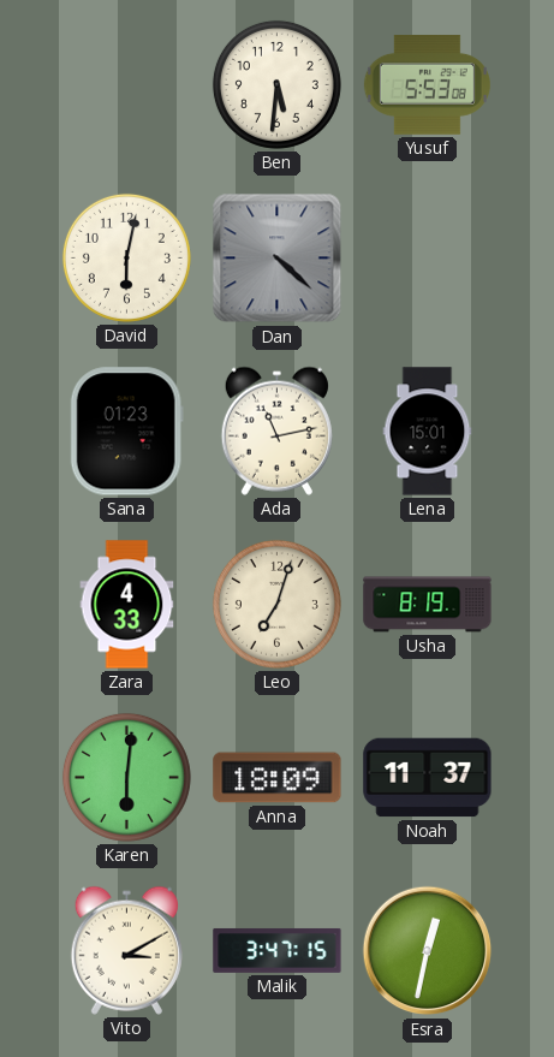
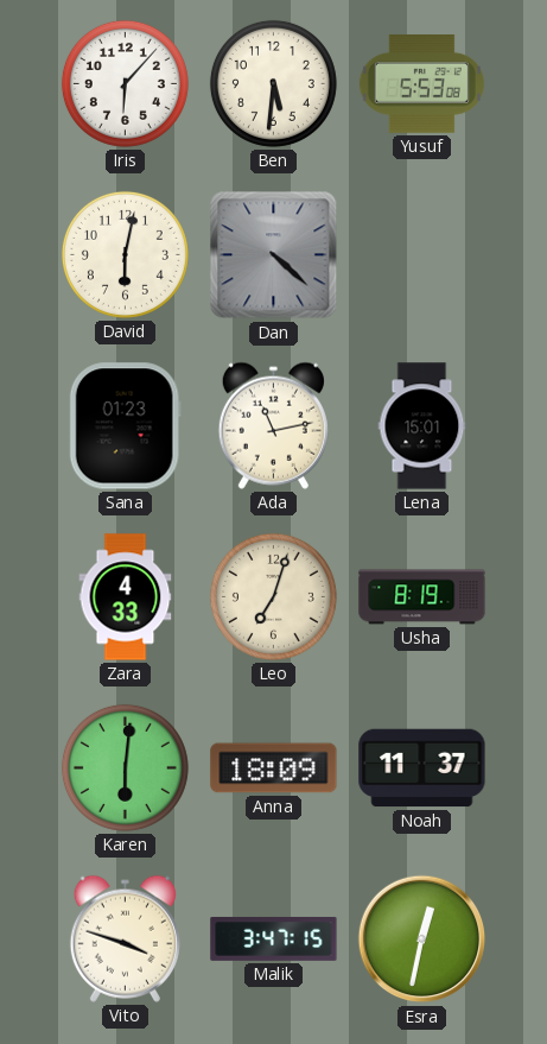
Iris: none -> 6:07 (125, 83)
Vito: 3:10 -> 3:48 (125, 938)
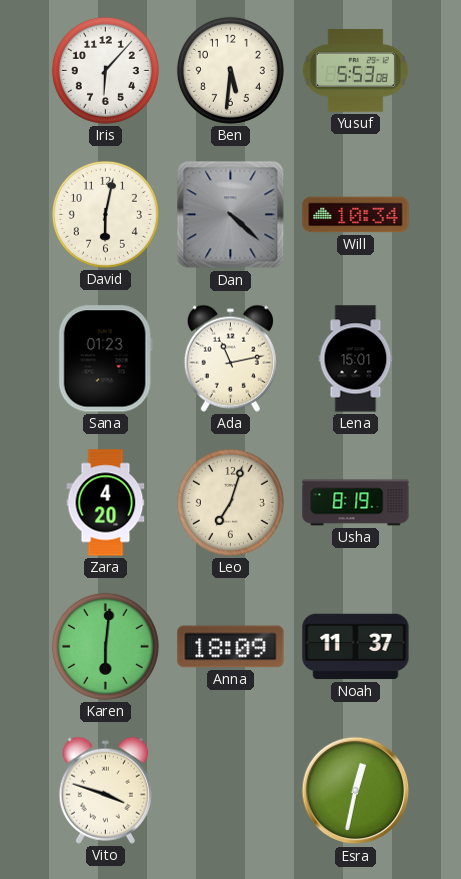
Will: none -> 10:34 (356, 215)
Zara: 4:33 -> 4:20 (106, 503)
Malik: 3:47 -> none (274, 938)
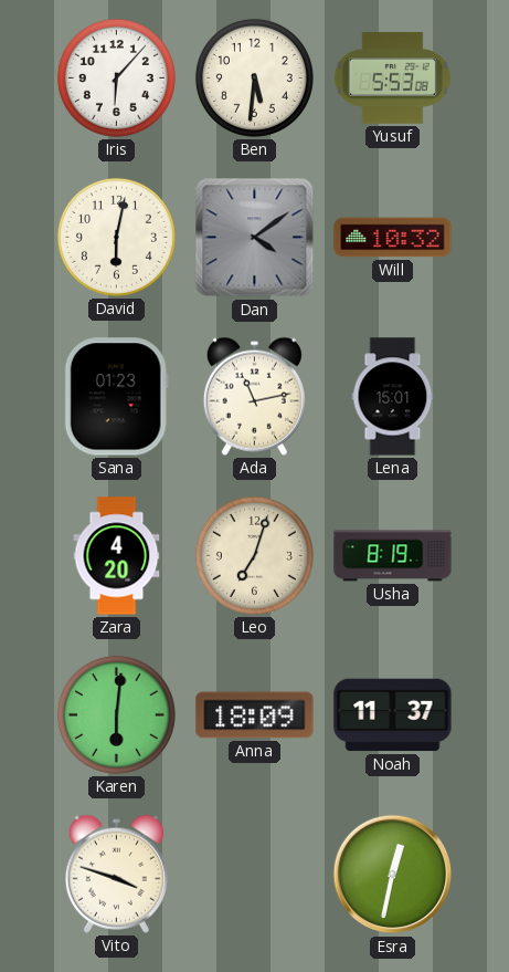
Dan: 4:22 -> 4:09 (255, 238)
Will: 10:34 -> 10:32 (393, 238)
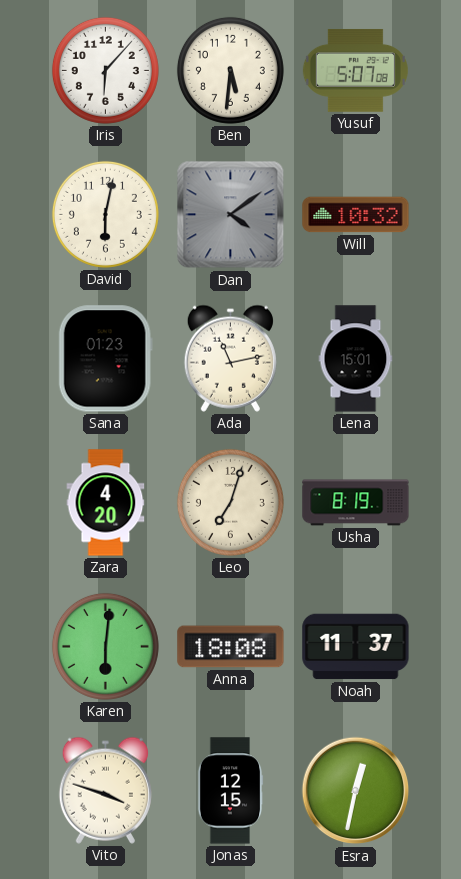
Yusuf: 5:53 -> 5:07 (355, 70)
Anna: 18:09 -> 18:08 (231, 647)
Jonas: none -> 12:15 (230, 791)
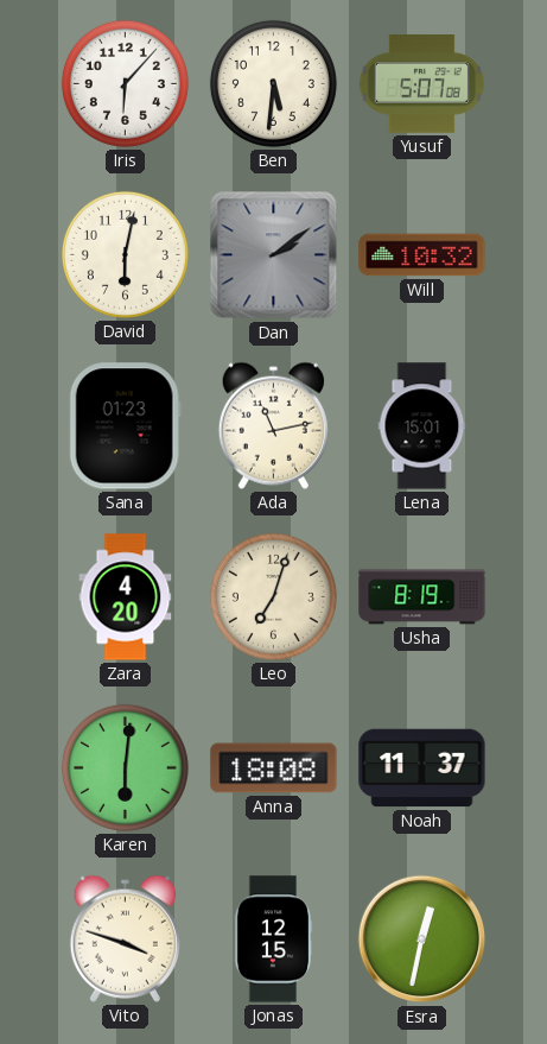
Dan: 4:09 -> 2:09 (274, 255)
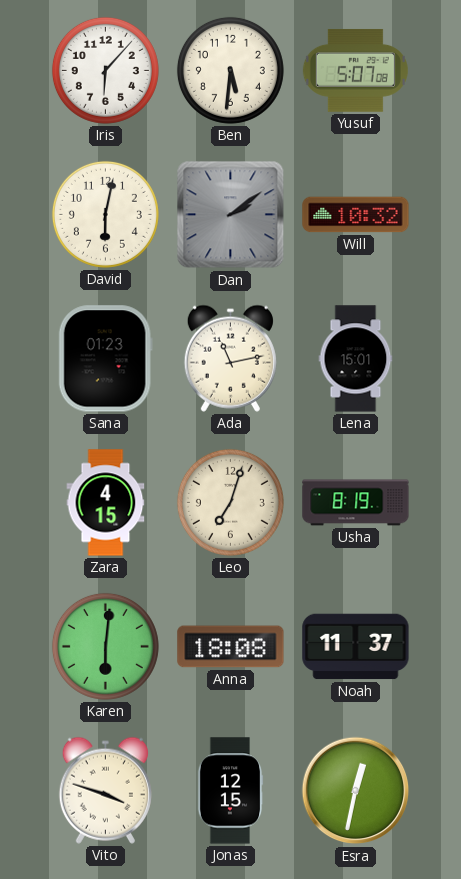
Zara: 4:20 -> 4:15 (106, 503)
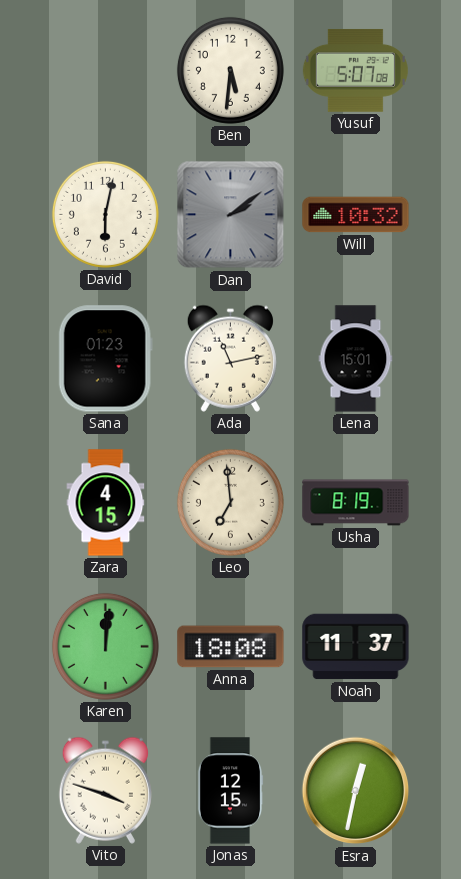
Iris: 6:07 -> none (105, 70)
Leo: 7:03 -> 6:59 (230, 502)
Karen: 6:01 -> 12:01 (105, 646)
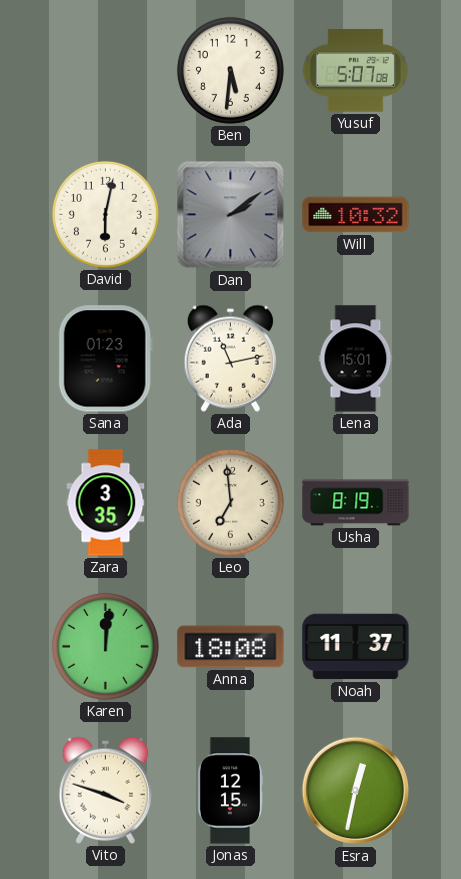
Zara: 4:15 -> 3:35 (106, 503)
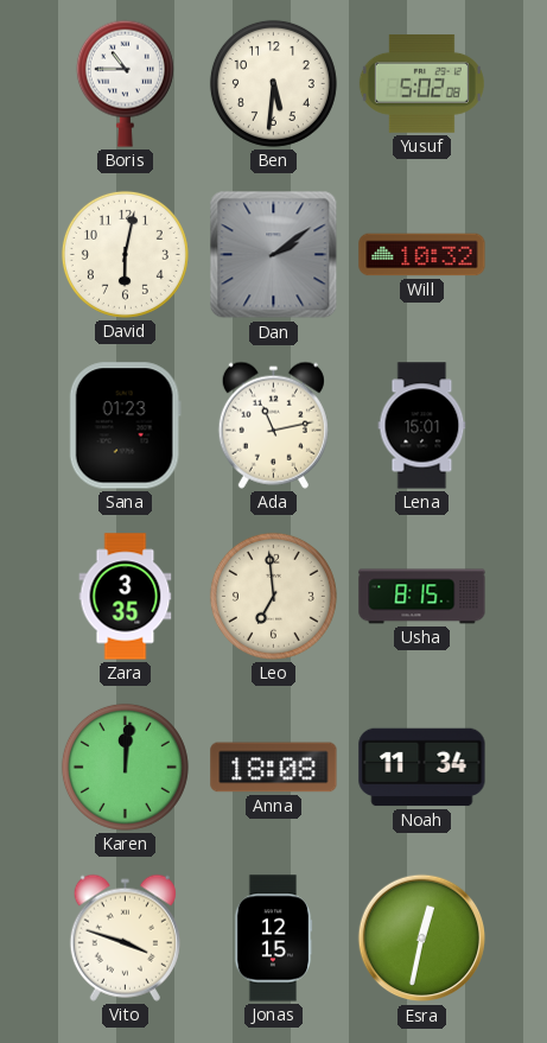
Boris: none -> 10:45 (125, 83)
Yusuf: 5:07 -> 5:02 (421, 83)
Usha: 8:19 -> 8:15 (422, 597)
Noah: 11:37 -> 11:34 (422, 768)
